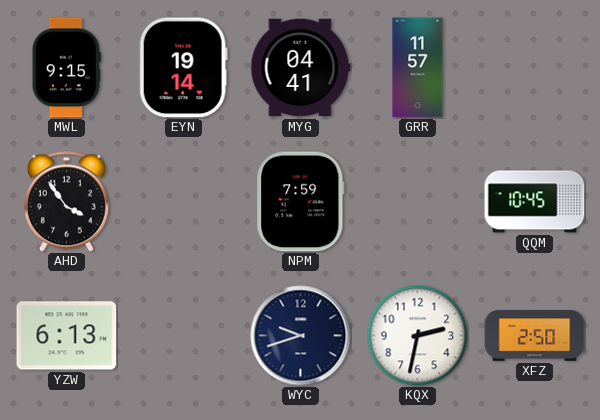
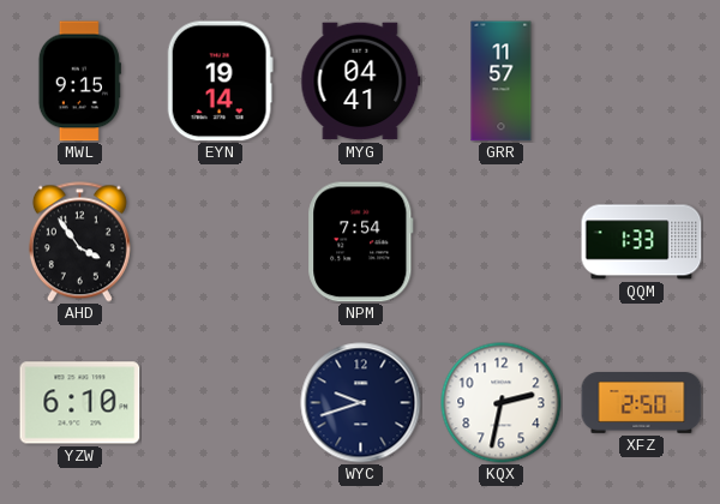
NPM: 7:59 -> 7:54 (361, 242)
QQM: 10:45 -> 1:33 (642, 242)
YZW: 6:13 -> 6:10 (80, 403)
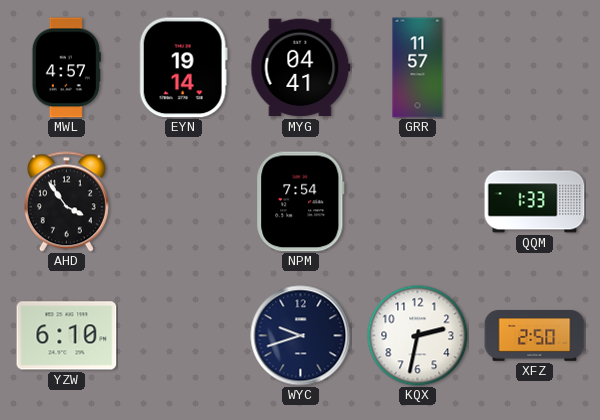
MWL: 9:15 -> 4:57 (66, 68)
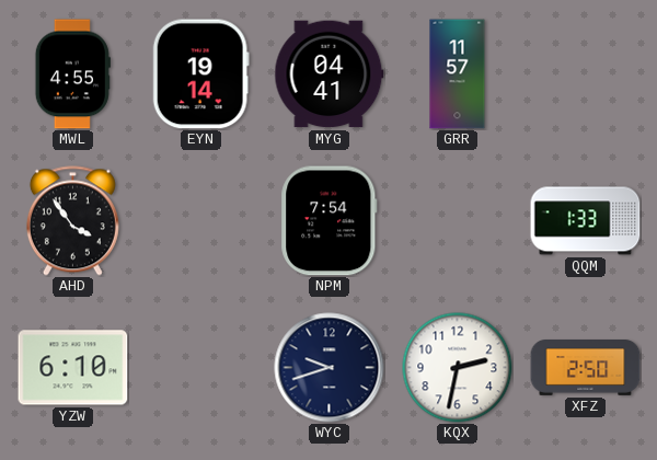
MWL: 4:57 -> 4:55 (72, 74)
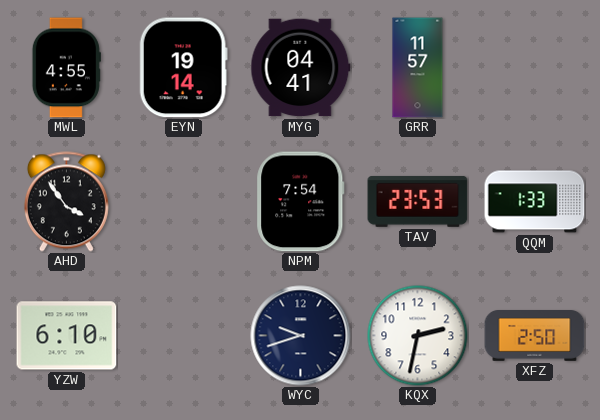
TAV: none -> 23:53 (418, 201)
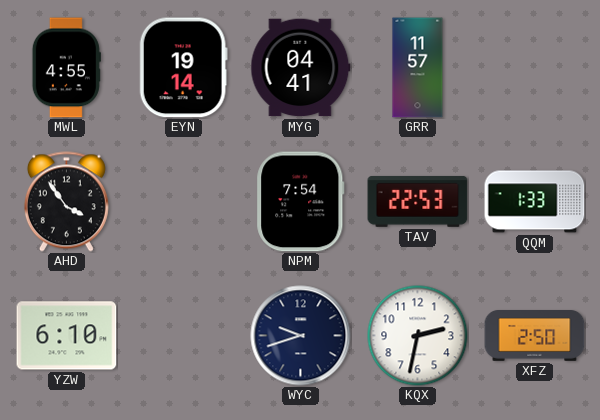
TAV: 23:53 -> 22:53 (418, 201)
